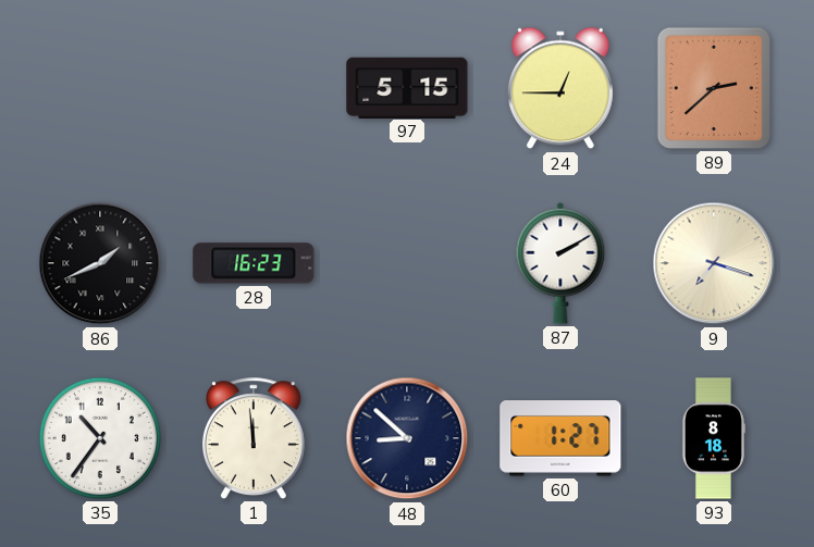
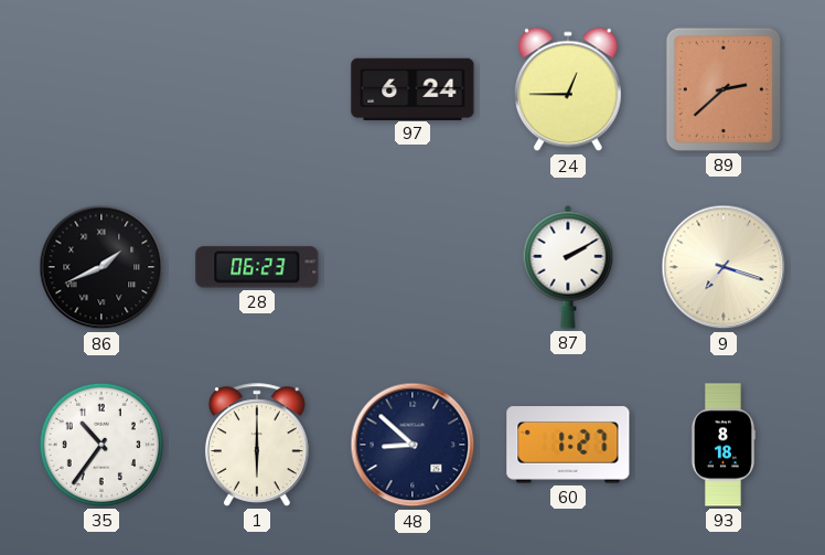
97: 5:15 -> 6:24 (413, 88)
28: 16:23 -> 06:23 (257, 267)
1: 11:59 -> 6:00 (257, 445)
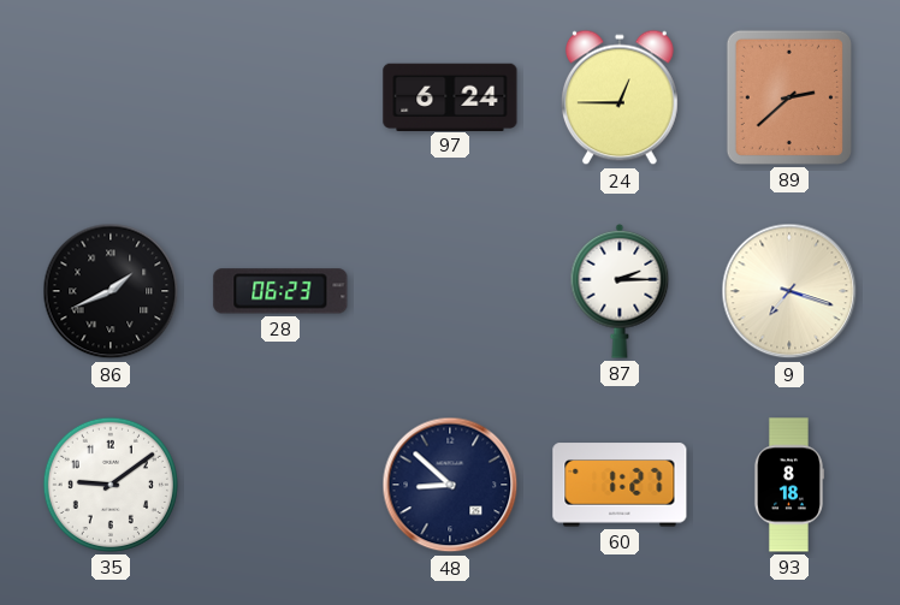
87: 2:10 -> 2:15 (620, 291)
35: 10:36 -> 9:09 (111, 485)
1: 6:00 -> none (257, 445)
